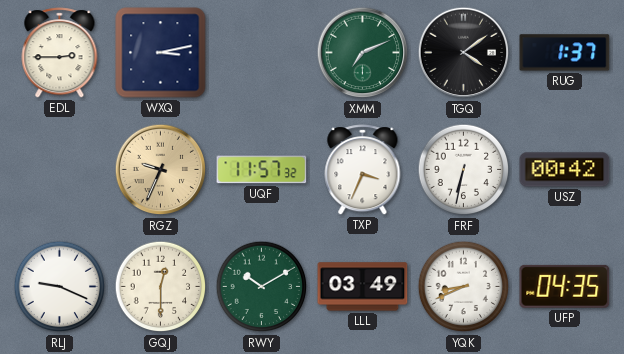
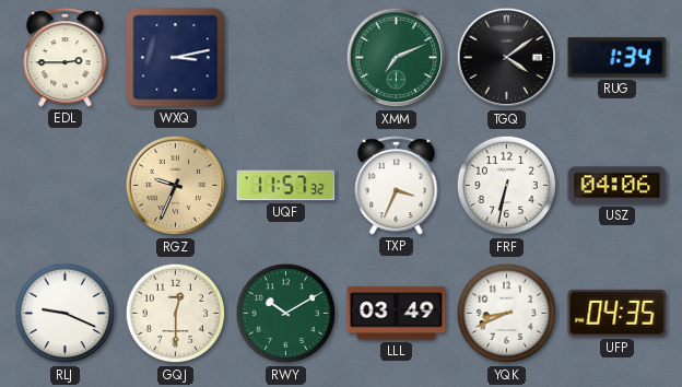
RUG: 1:37 -> 1:34 (618, 58)
USZ: 00:42 -> 04:06 (618, 186)
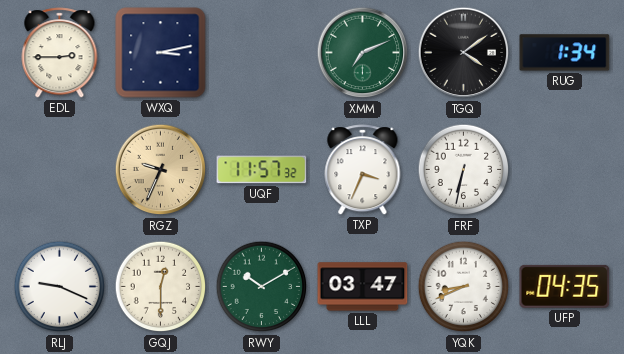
USZ: 04:06 -> none (618, 186)
LLL: 03:49 -> 03:47 (363, 287)
